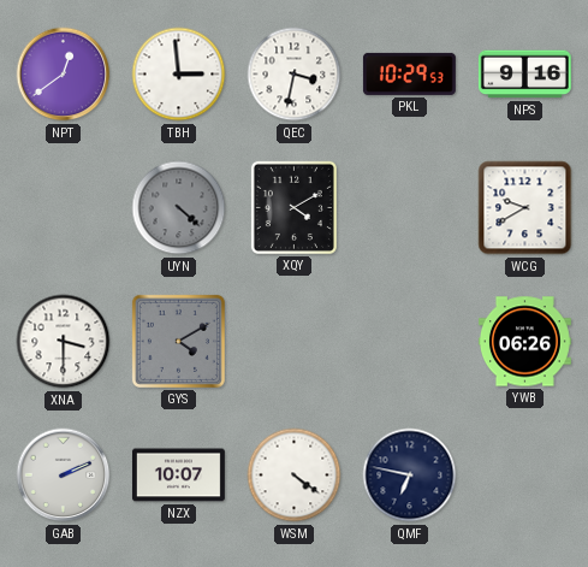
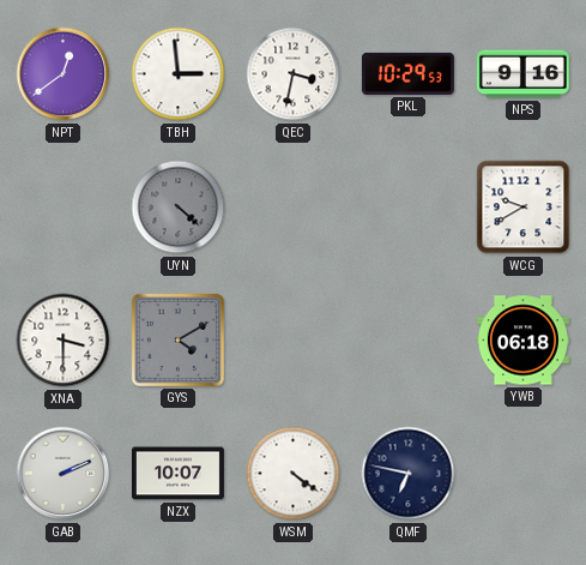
XQY: 4:10 -> none (293, 207)
YWB: 06:26 -> 06:18 (522, 341)
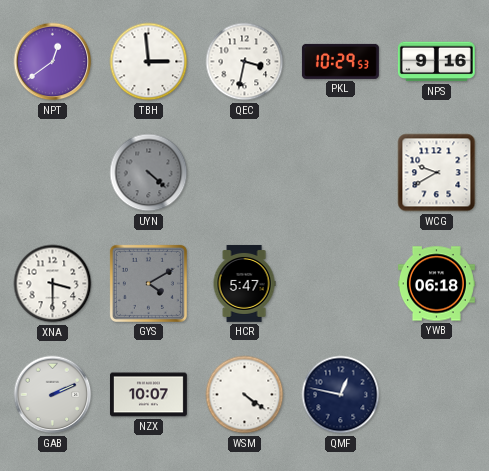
HCR: none -> 5:47 (244, 283)
QMF: 6:47 -> 12:47 (341, 395)
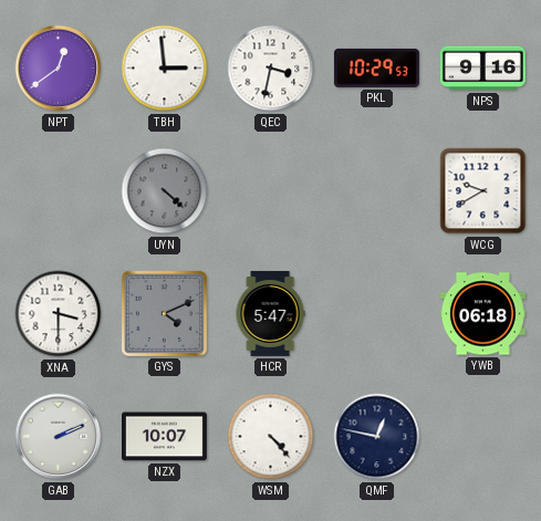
GYS: 4:10 -> 4:11 (164, 313)
WSM: 4:21 -> 4:23 (271, 437)
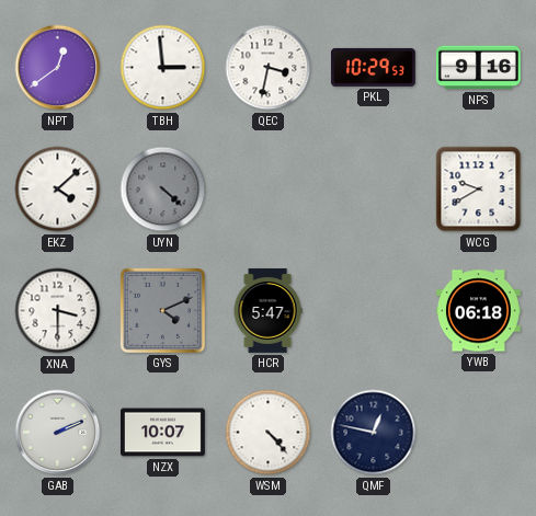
EKZ: none -> 4:08 (58, 190)
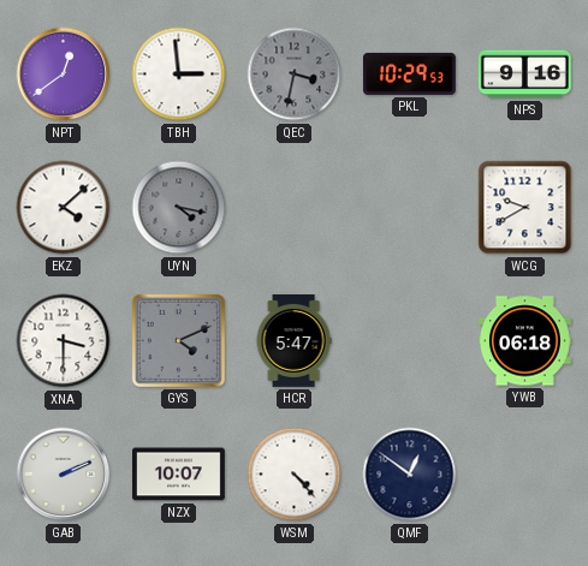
QEC dial: white -> grey (295, 75)
UYN: 4:22 -> 4:17 (179, 208)
QMF: 12:47 -> 12:51 (410, 475)
